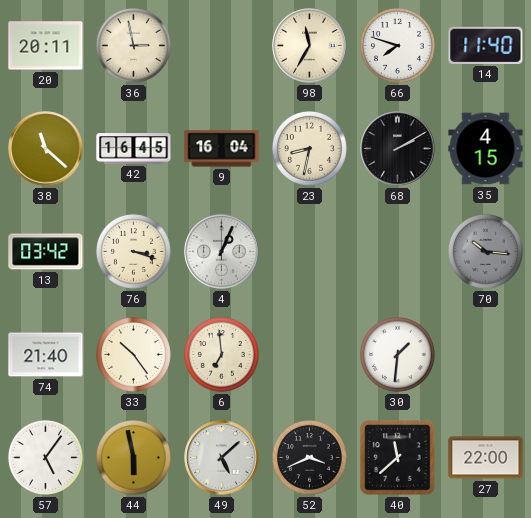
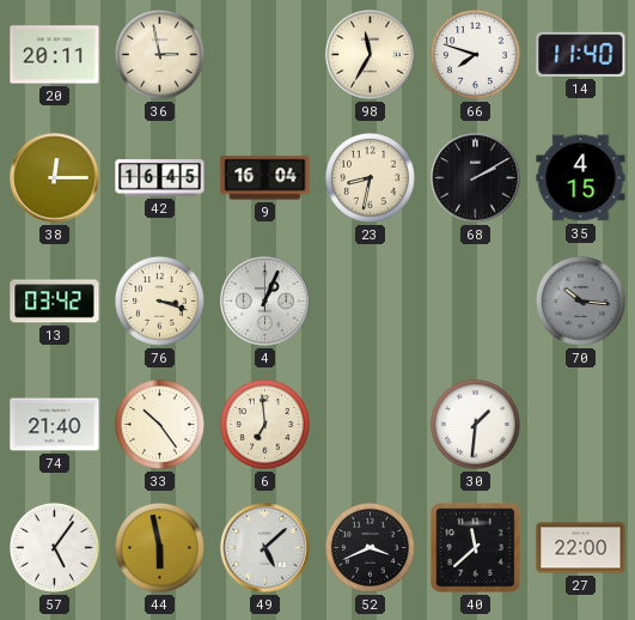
38: 11:22 -> 12:15 (55, 178)
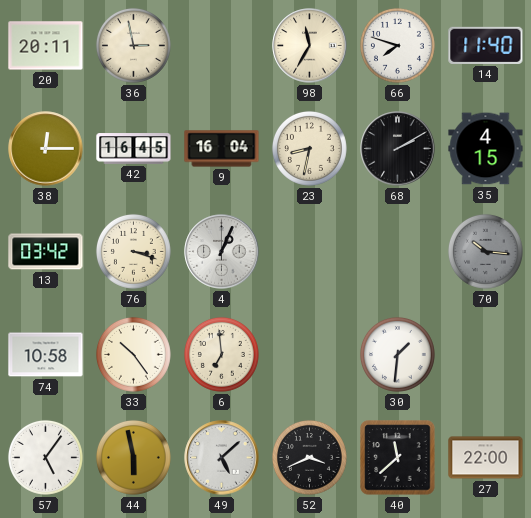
74: 21:40 -> 10:58 (46, 355)
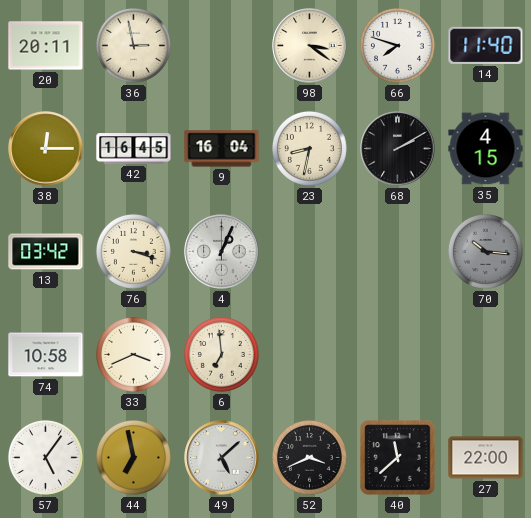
98: 11:35 -> 3:21 (310, 46)
33: 10:24 -> 3:41 (133, 354)
30: 1:31 -> none (397, 354)
44: 5:58 -> 6:58 (133, 457)
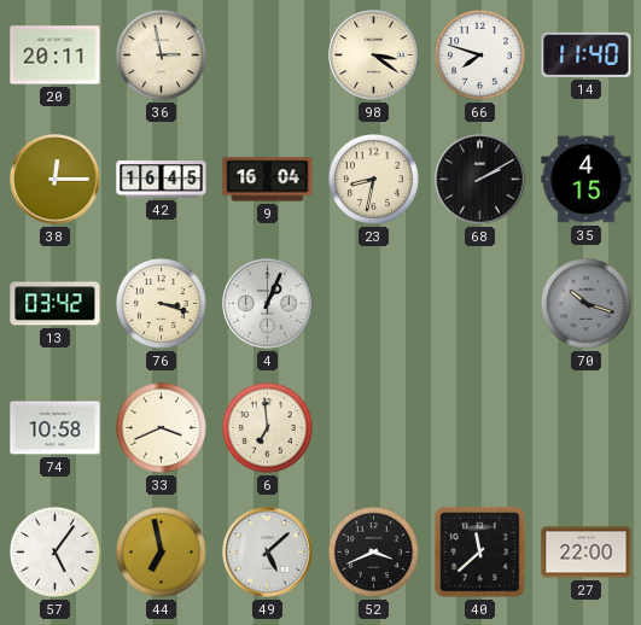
70: 10:16 -> 10:18 (585, 303)
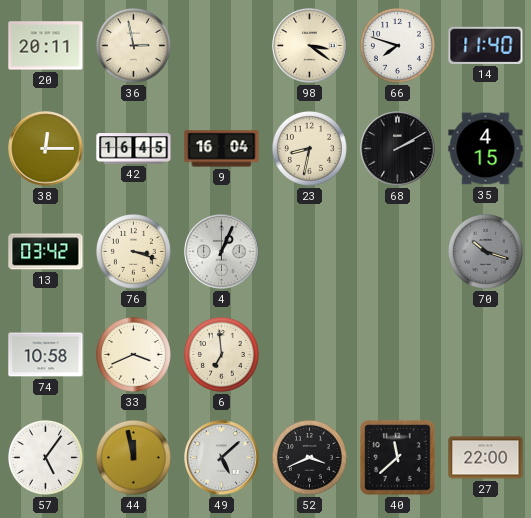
44: 6:58 -> 11:58 (133, 457)
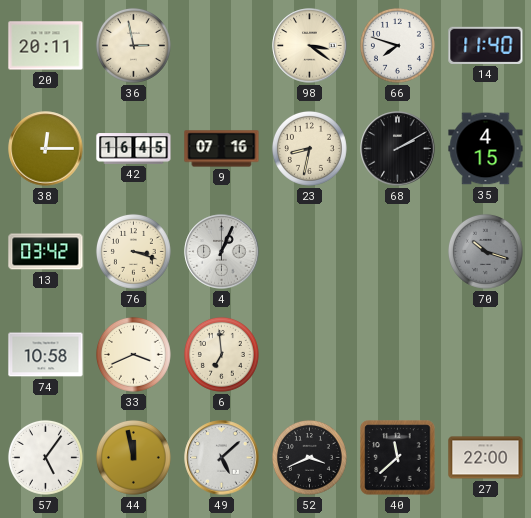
9: 16:04 -> 07:16 (222, 149)
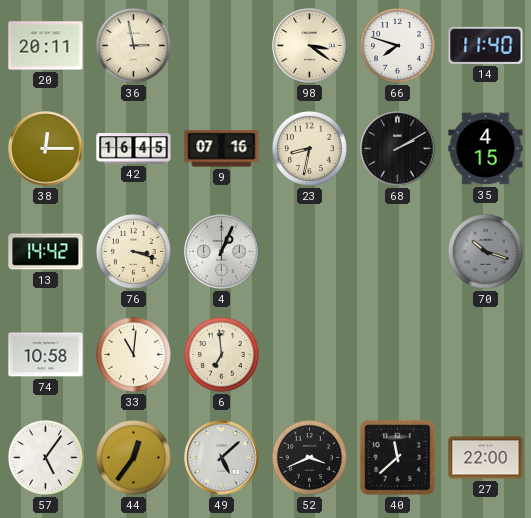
13: 03:42 -> 14:42 (46, 252)
33: 3:41 -> 11:01 (133, 354)
44: 11:58 -> 12:36 (133, 457)
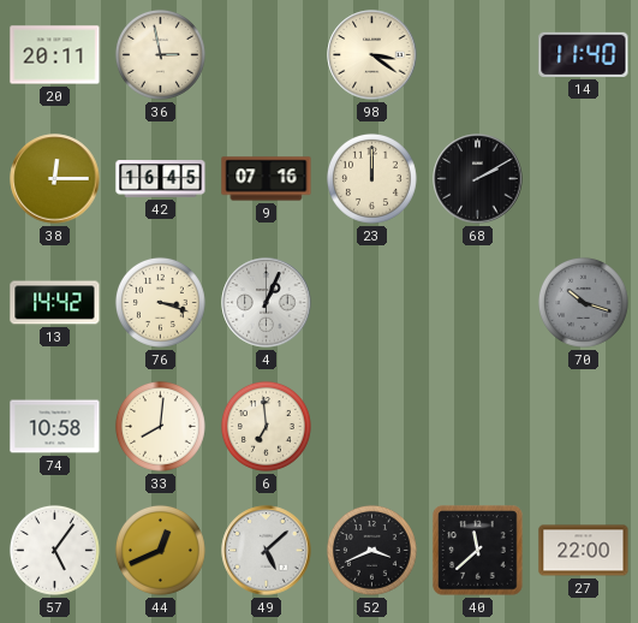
66: 7:48 -> none (397, 45)
23: 8:32 -> 12:00 (371, 178)
35: 4:15 -> none (486, 149)
33: 11:01 -> 8:01 (160, 426)
44: 12:36 -> 12:41 (160, 550)
